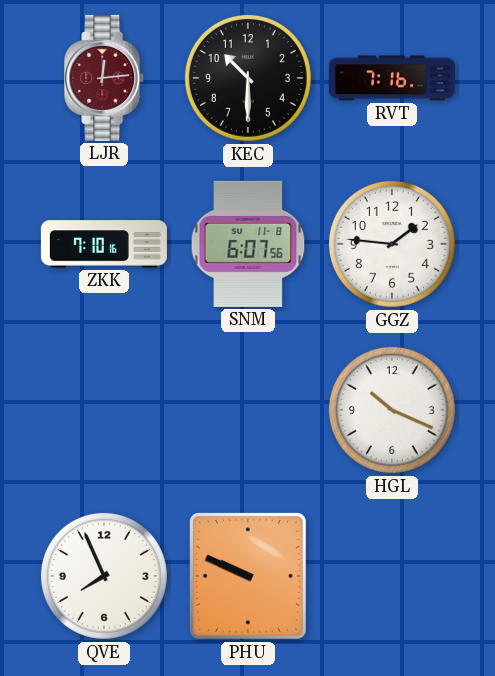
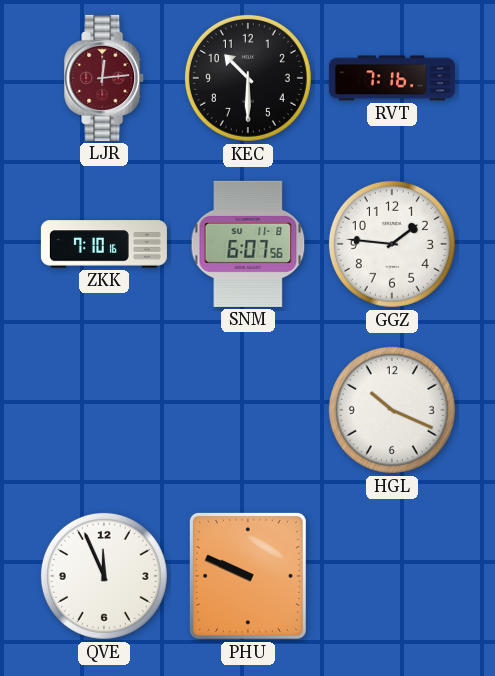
QVE: 7:56 -> 11:56 (104, 576)
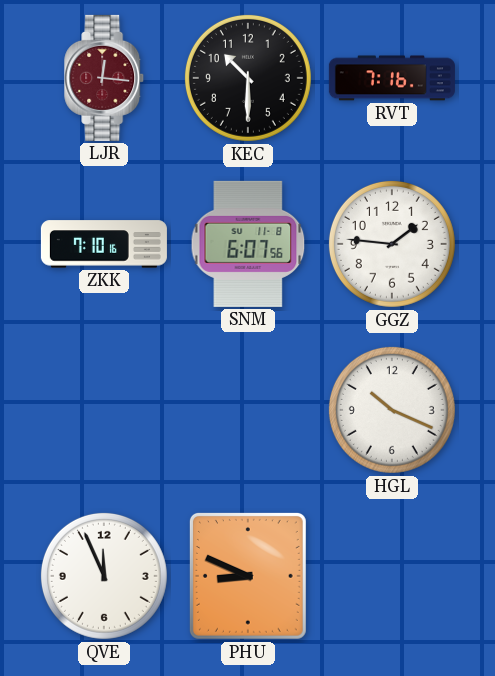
LJR: 12:14 -> 12:16 (105, 78)
PHU: 9:49 -> 8:49 (248, 576)
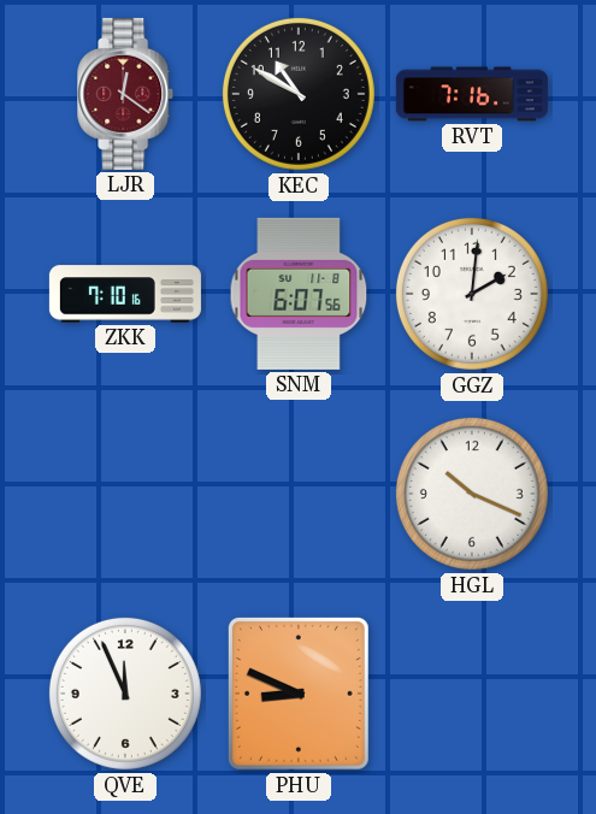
LJR: 12:16 -> 12:21 (126, 94)
KEC: 10:30 -> 10:50 (299, 94)
GGZ: 1:46 -> 2:01 (472, 294)
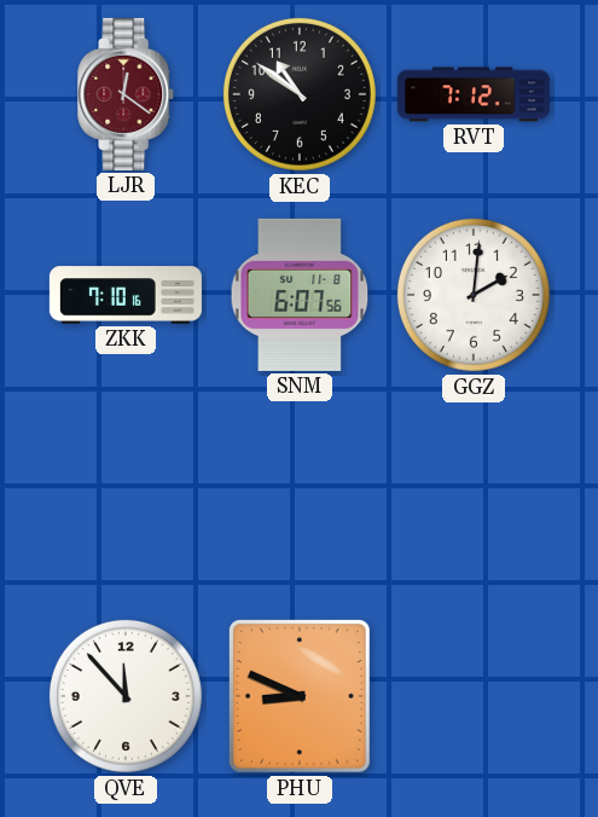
KEC: 10:50 -> 10:51 (300, 94)
RVT: 7:16 -> 7:12 (474, 94)
HGL: 10:19 -> none (472, 494)
QVE: 11:56 -> 11:53 (126, 696)
